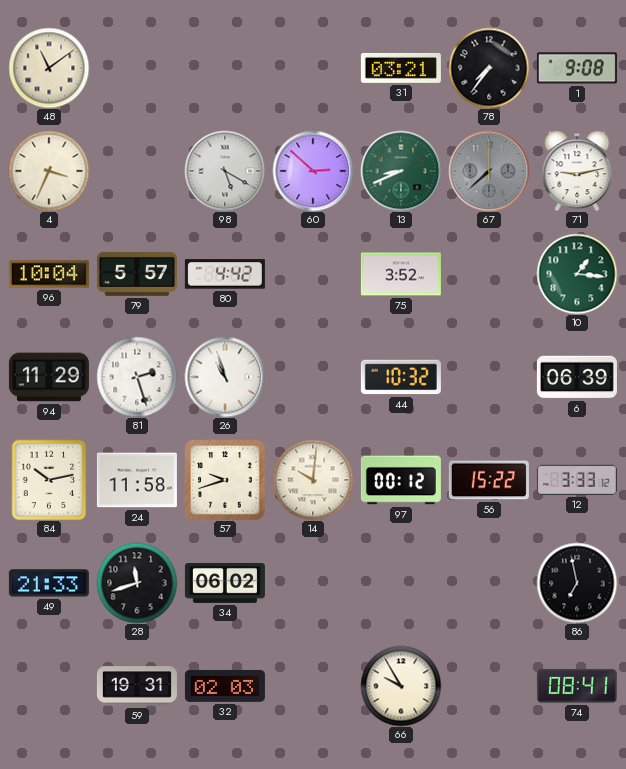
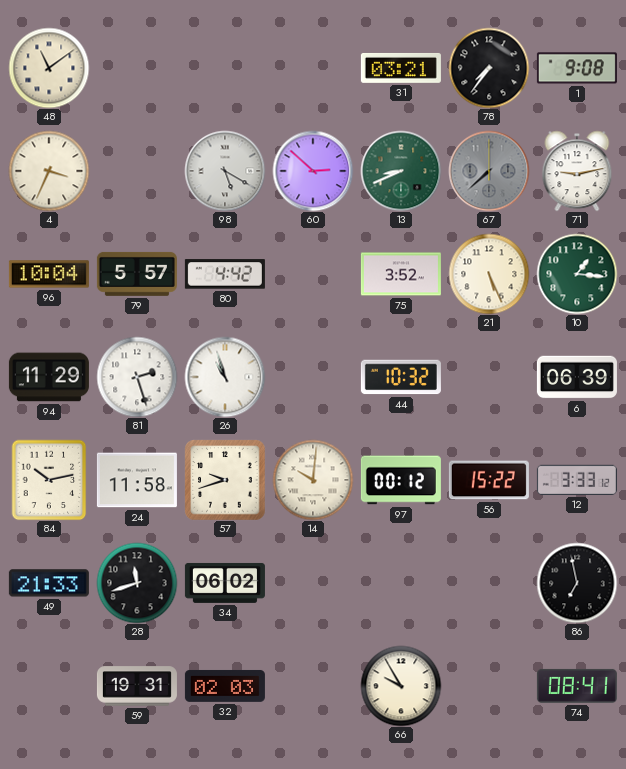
21: none -> 5:26 (489, 274)
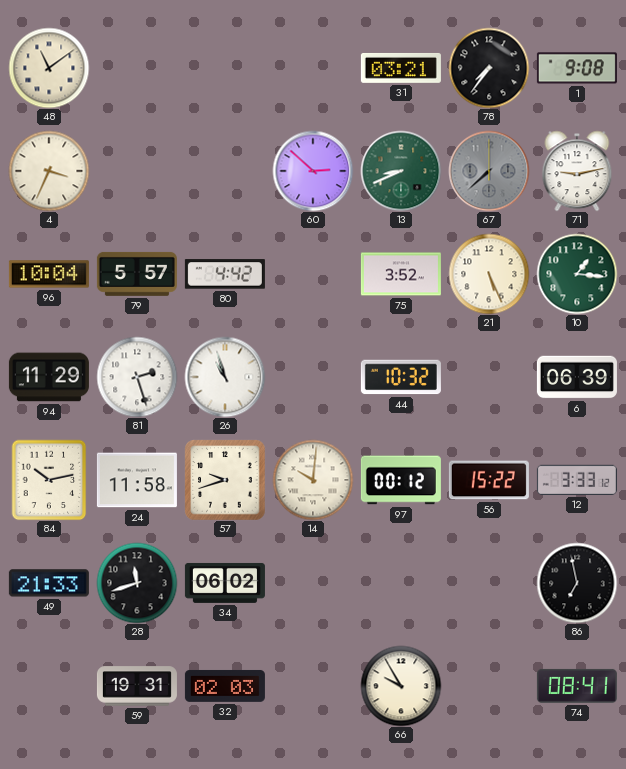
98: 5:20 -> none (225, 171)
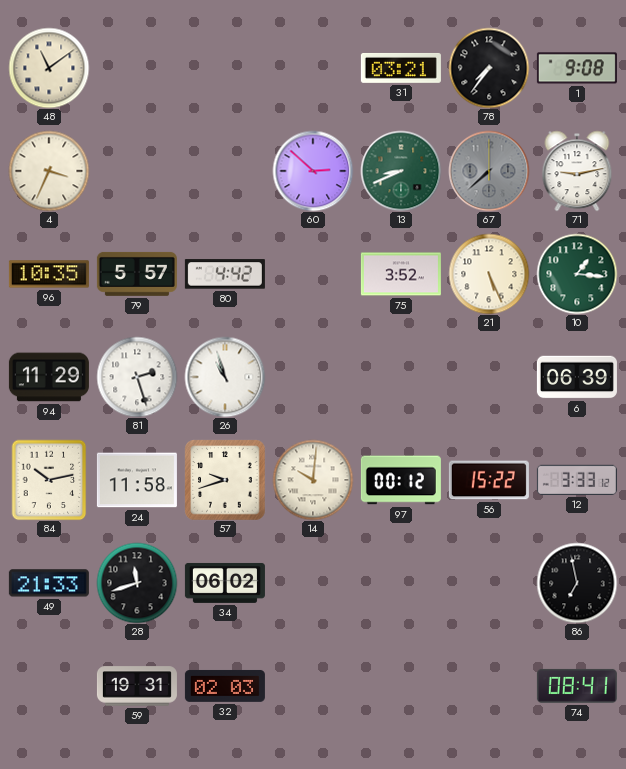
96: 10:04 -> 10:35 (49, 274)
44: 10:32 -> none (401, 377)
66: 9:55 -> none (401, 686)
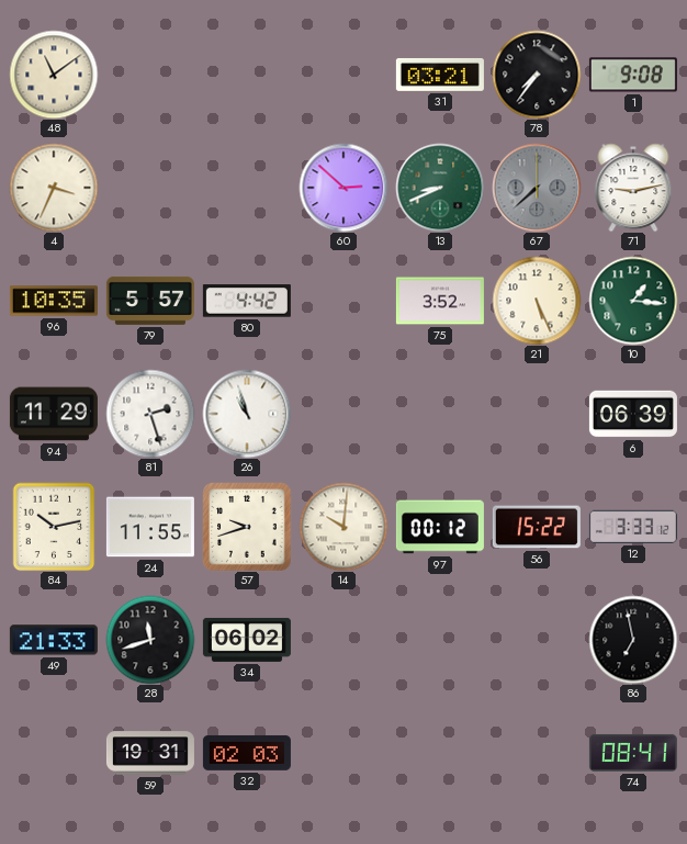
24: 11:58 -> 11:55 (150, 527)
